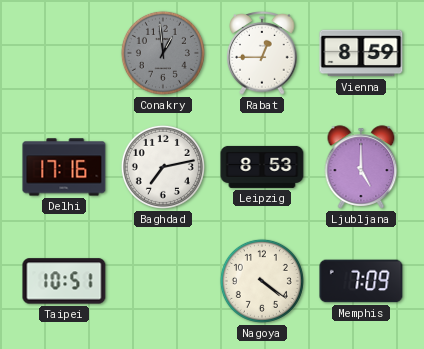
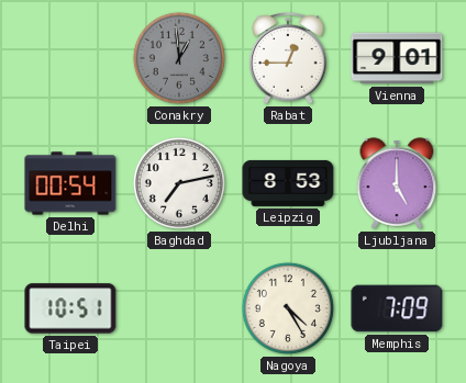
Vienna: 8:59 -> 9:01 (397, 58)
Delhi: 17:16 -> 00:54 (70, 183)
Nagoya: 4:21 -> 4:25 (288, 308)
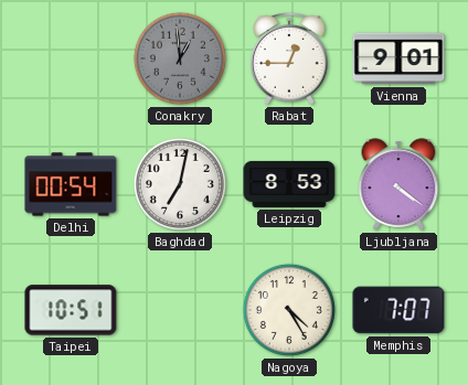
Baghdad: 7:13 -> 7:02 (180, 184)
Ljubljana: 5:00 -> 4:21 (398, 184)
Memphis: 7:09 -> 7:07 (398, 310)
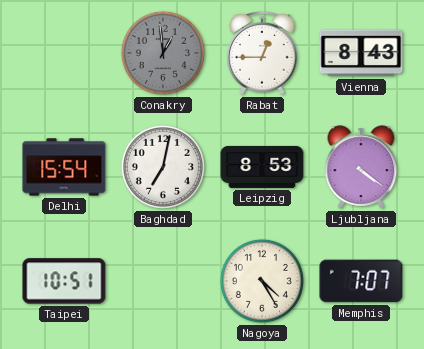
Vienna: 9:01 -> 8:43 (361, 53)
Delhi: 00:54 -> 15:54 (64, 167)
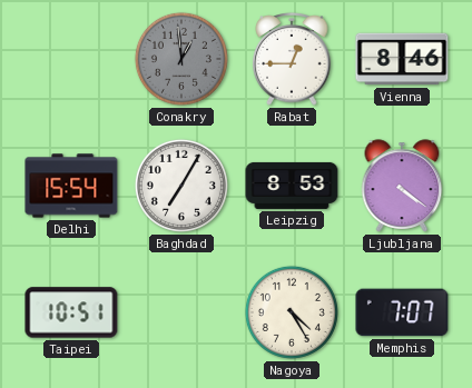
Vienna: 8:43 -> 8:46 (402, 59)
Baghdad: 7:02 -> 7:05 (181, 186)
